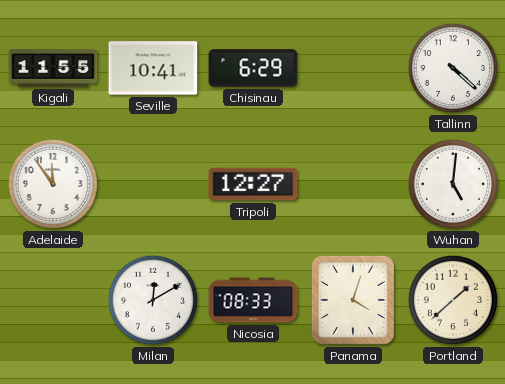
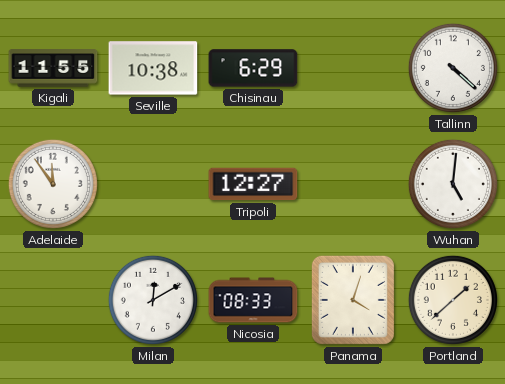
Seville: 10:41 -> 10:38 (153, 68)
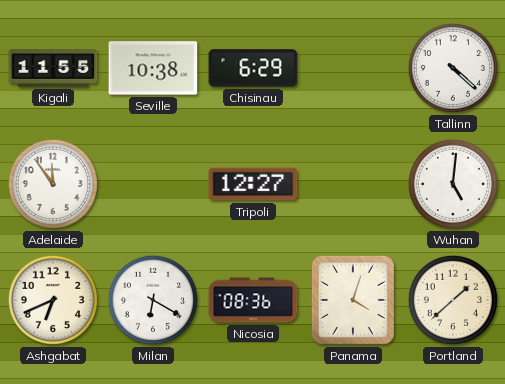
Ashgabat: none -> 6:41 (53, 300)
Milan: 12:10 -> 6:20 (153, 300)
Nicosia: 08:33 -> 08:36 (253, 300)
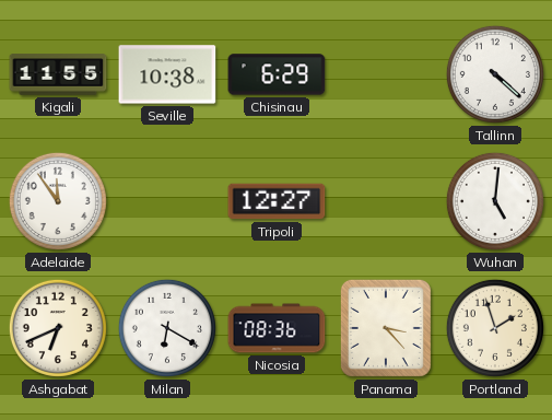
Panama: 4:03 -> 3:23 (386, 328)
Portland: 1:38 -> 1:57 (495, 328)
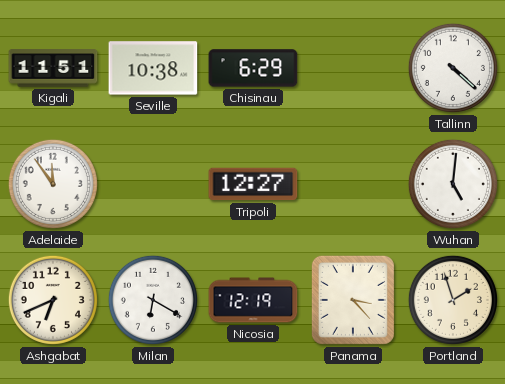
Kigali: 11:55 -> 11:51 (53, 68)
Nicosia: 08:36 -> 12:19 (253, 300)
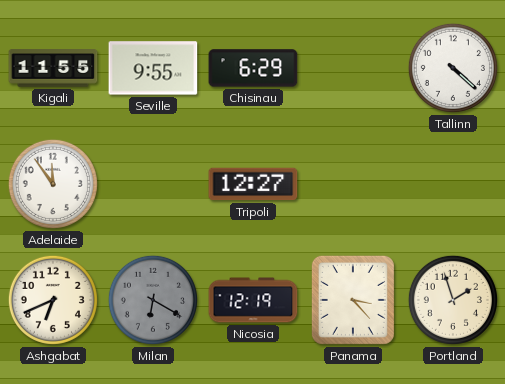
Kigali: 11:51 -> 11:55 (53, 68)
Seville: 10:38 -> 9:55 (153, 68)
Wuhan: 5:01 -> none (453, 184)
Milan dial: white -> grey (153, 300)
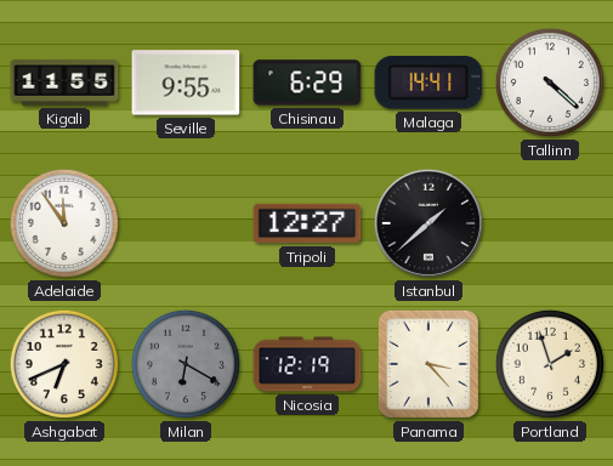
Malaga: none -> 14:41 (428, 83)
Istanbul: none -> 1:38 (428, 223)
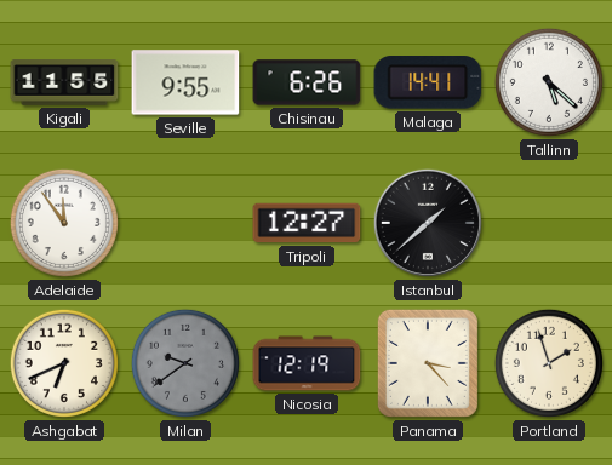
Chisinau: 6:29 -> 6:26 (307, 82)
Tallinn: 4:22 -> 5:22 (549, 82)
Milan: 6:20 -> 9:39 (185, 363)
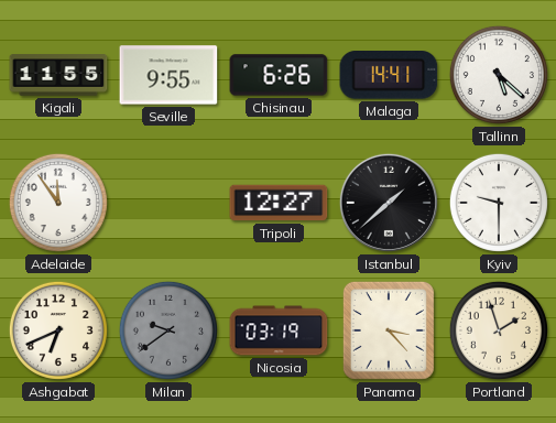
Kyiv: none -> 9:30 (499, 203)
Nicosia: 12:19 -> 03:19 (279, 330)
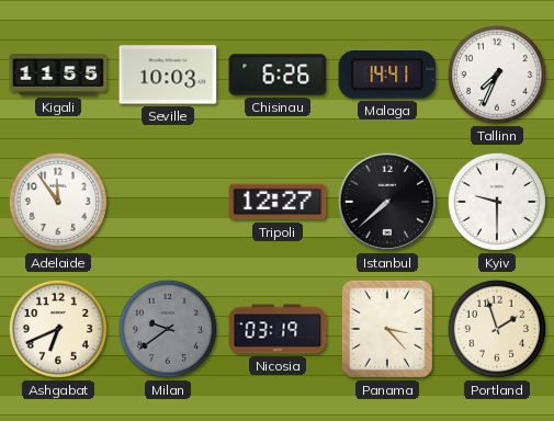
Seville: 9:55 -> 10:03 (168, 75)
Tallinn: 5:22 -> 7:34 (497, 75)
Istanbul: 1:38 -> 7:38 (387, 202)
